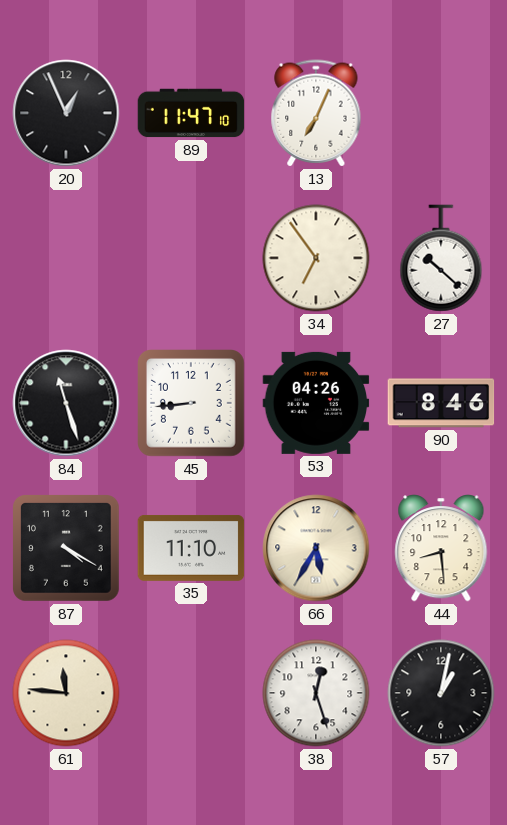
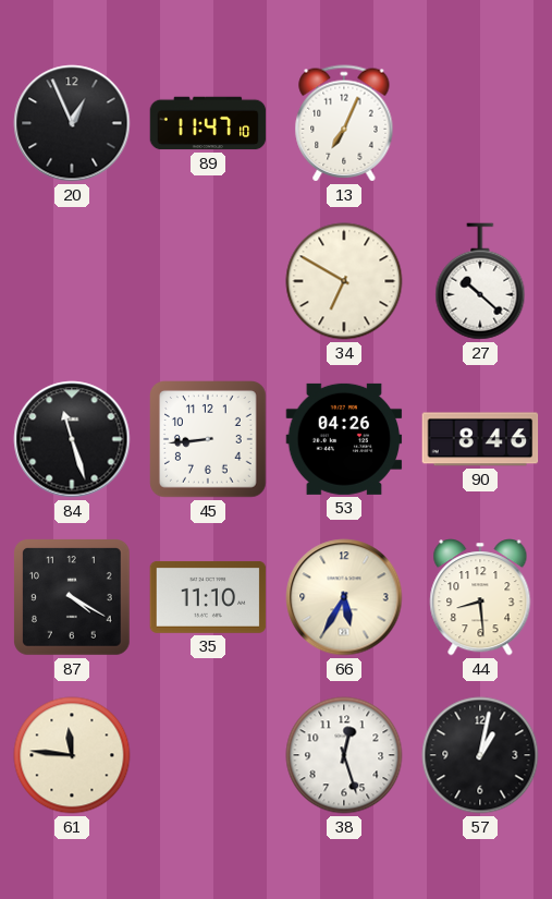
34: 6:54 -> 6:50 (344, 281)
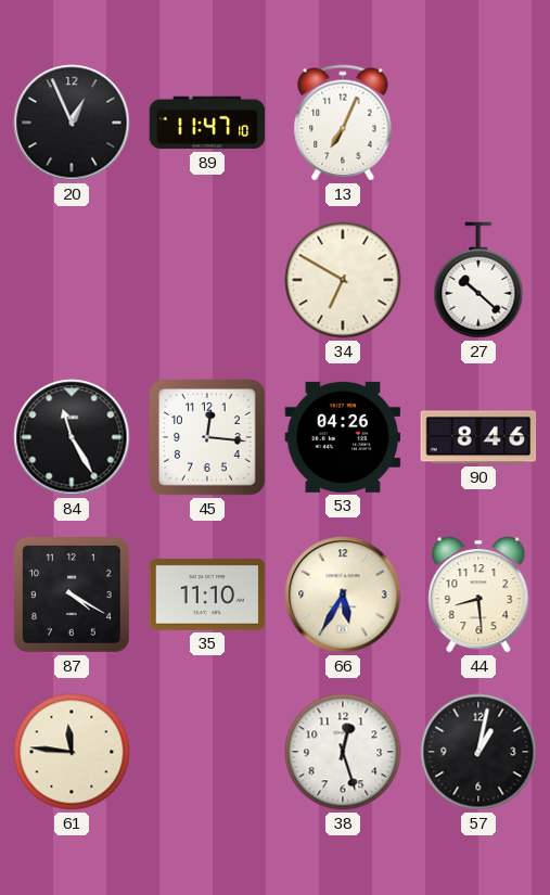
84: 11:27 -> 11:25 (72, 437)
45: 8:44 -> 12:16 (208, 438)
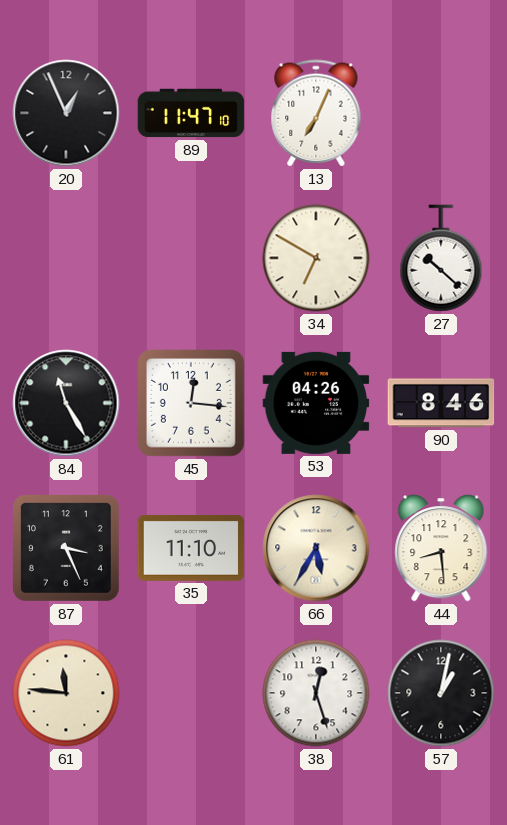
87: 4:20 -> 3:26 (67, 549)
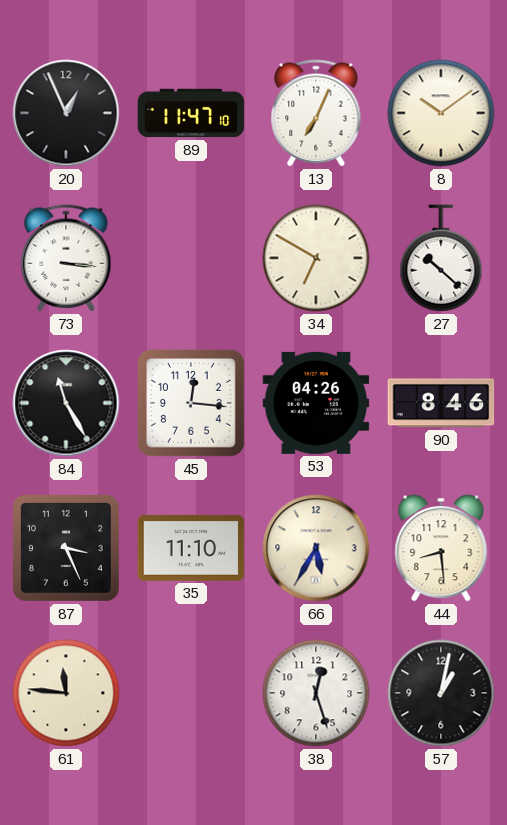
8: none -> 10:09 (441, 113)
73: none -> 3:16 (66, 258)
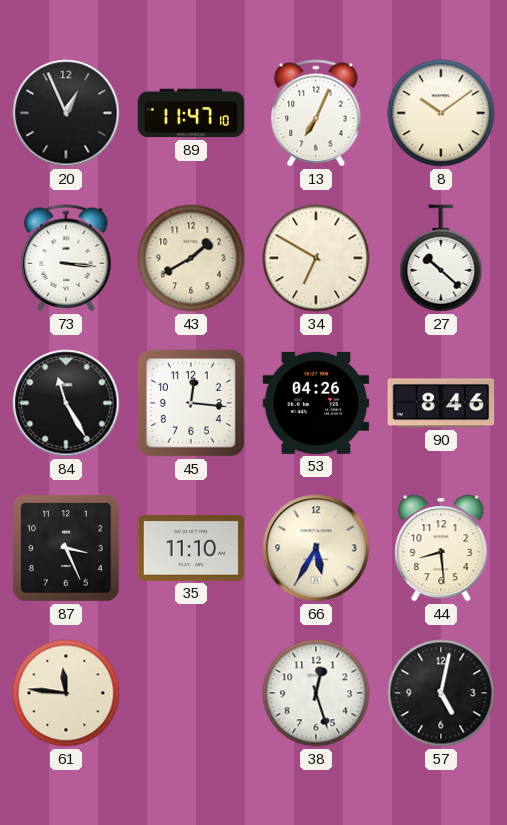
43: none -> 1:40 (191, 258)
57: 1:02 -> 5:02 (441, 693)
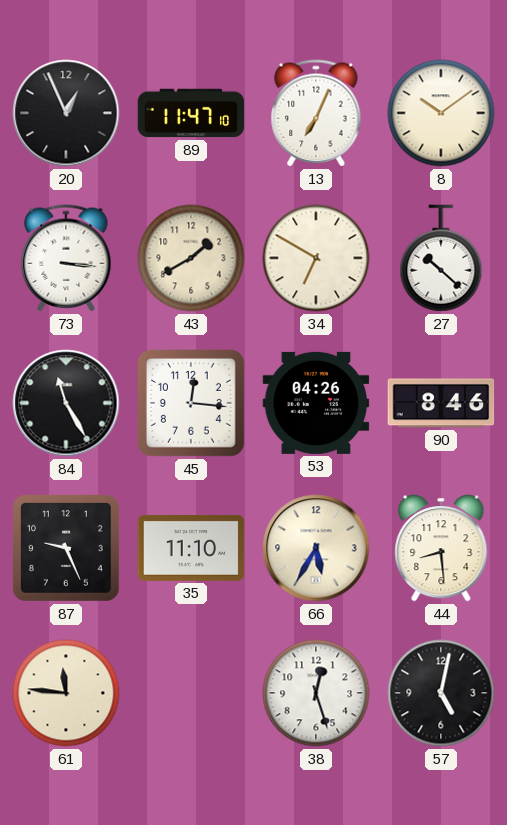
87: 3:26 -> 9:26 (67, 549)
